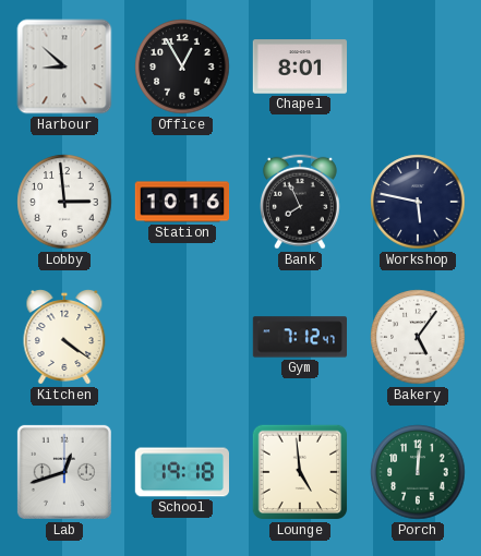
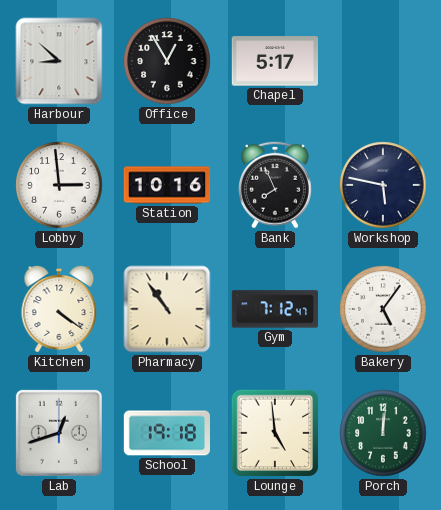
Chapel: 8:01 -> 5:17 (274, 61)
Pharmacy: none -> 10:54 (167, 309)
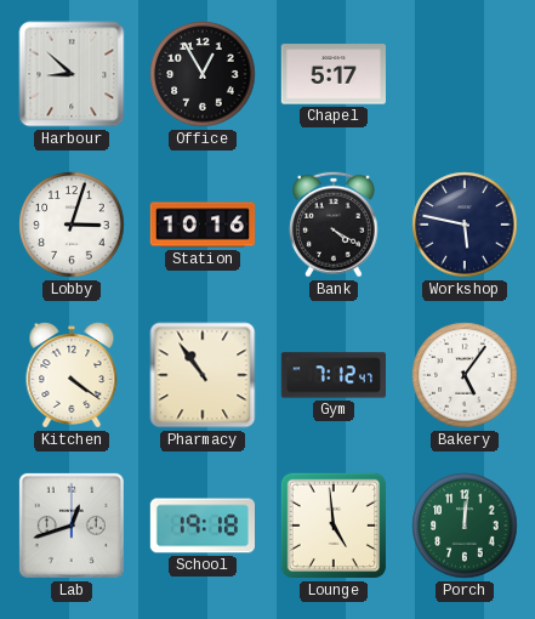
Lobby: 2:59 -> 3:03 (72, 225)
Bank: 7:56 -> 4:20 (334, 225)
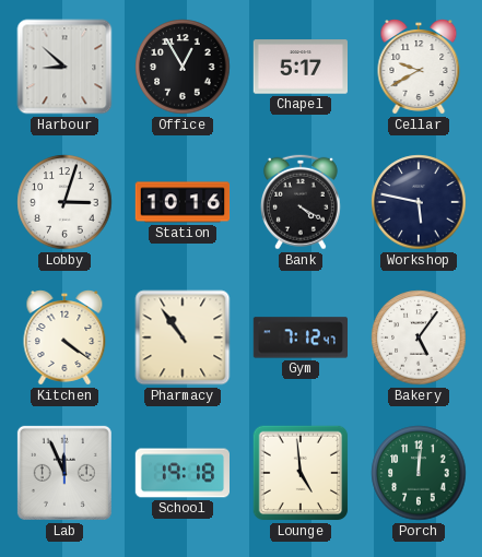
Cellar: none -> 9:40 (419, 68)
Lab: 12:42 -> 11:56 (64, 473)
